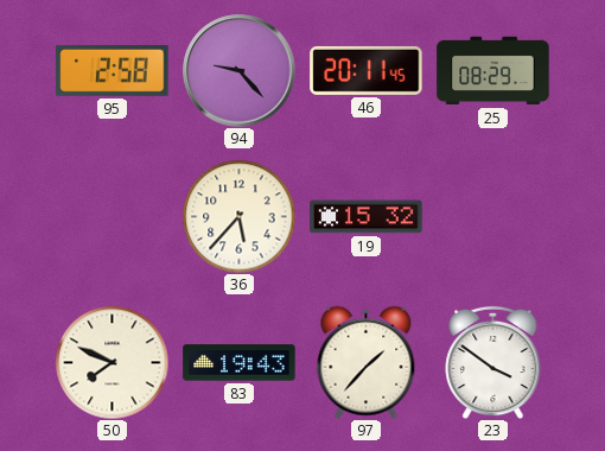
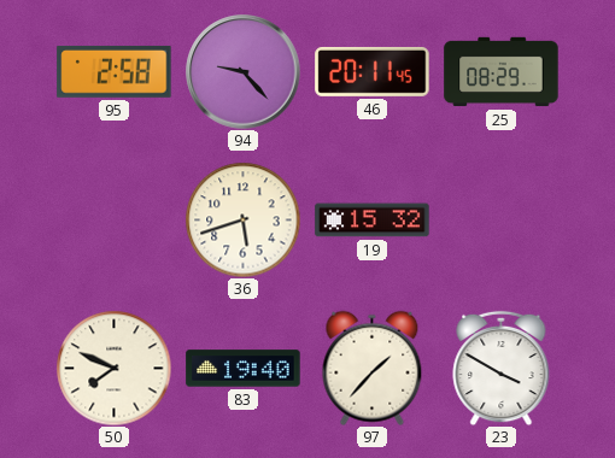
36: 5:37 -> 5:42 (242, 219)
83: 19:43 -> 19:40 (244, 369)
23: 3:51 -> 3:50 (502, 368)
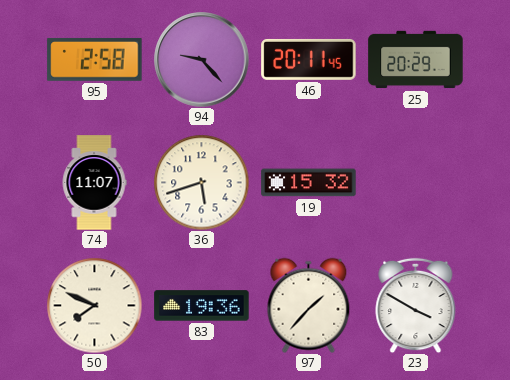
25: 08:29 -> 20:29 (416, 60)
74: none -> 11:07 (94, 183)
83: 19:40 -> 19:36 (202, 306)
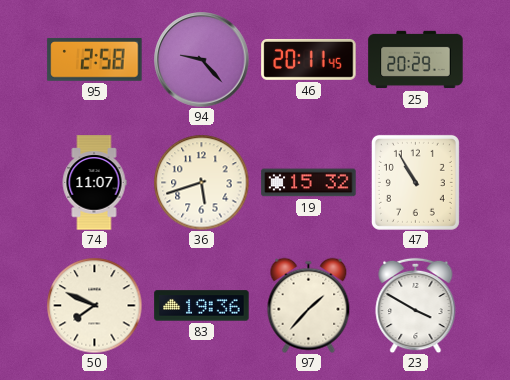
47: none -> 10:55 (415, 182)
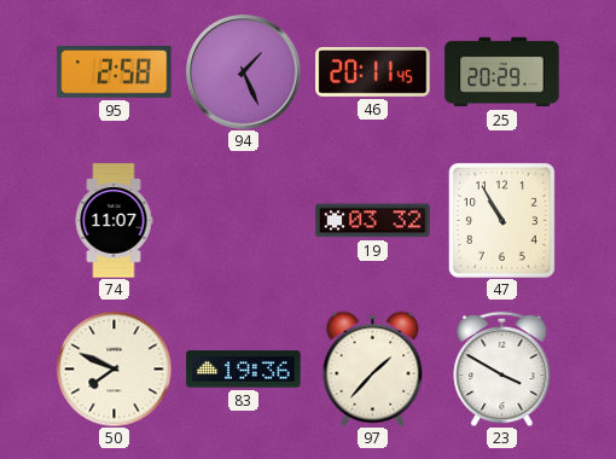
94: 9:23 -> 1:26 (244, 72)
36: 5:42 -> none (201, 182)
19: 15:32 -> 03:32 (373, 221)
